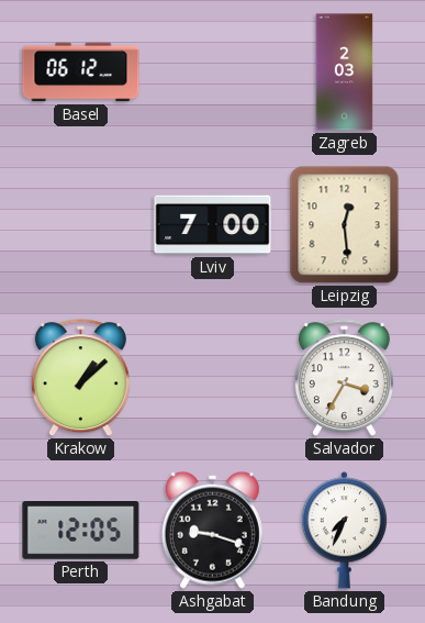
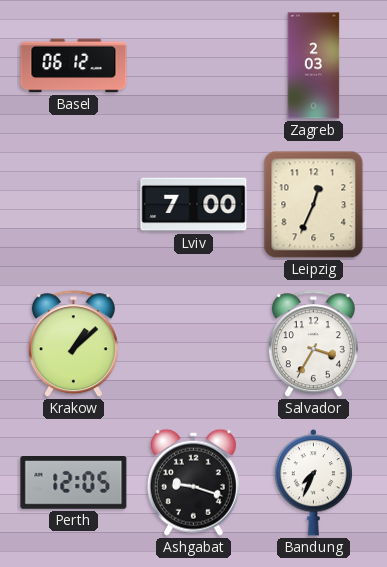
Leipzig: 12:29 -> 12:34 (314, 205)
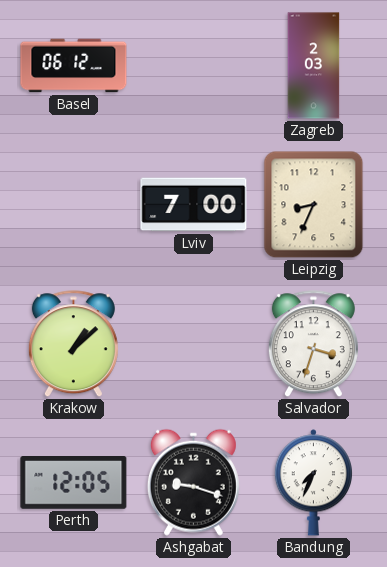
Leipzig: 12:34 -> 8:34 (314, 205)
Salvador: 3:35 -> 3:33 (313, 344)
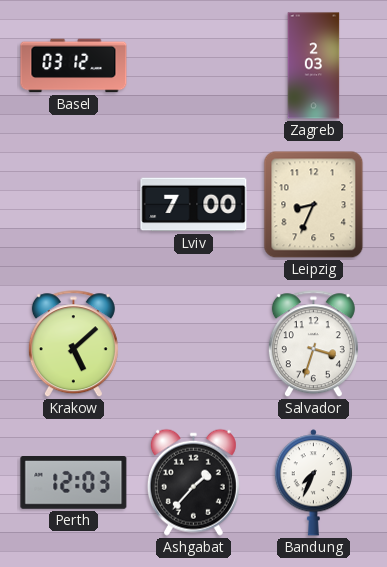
Basel: 06:12 -> 03:12 (74, 66)
Krakow: 1:08 -> 5:08 (73, 344)
Perth: 12:05 -> 12:03 (74, 483)
Ashgabat: 9:18 -> 1:37 (193, 482)
